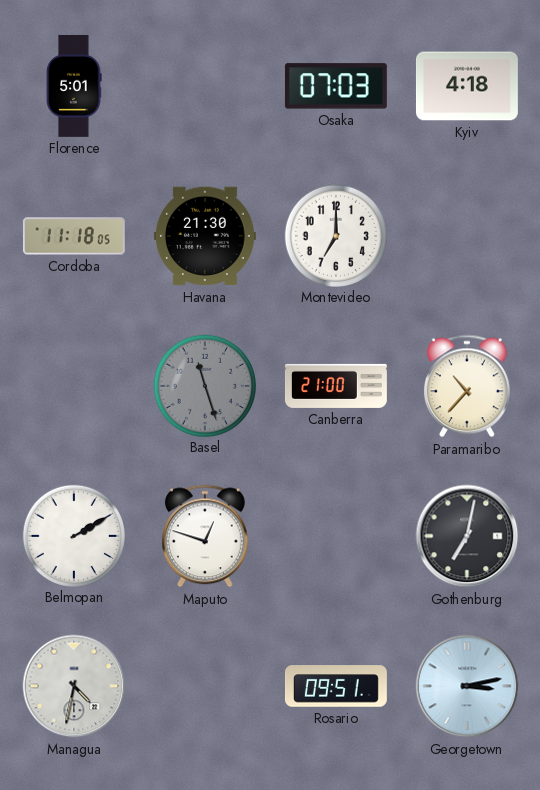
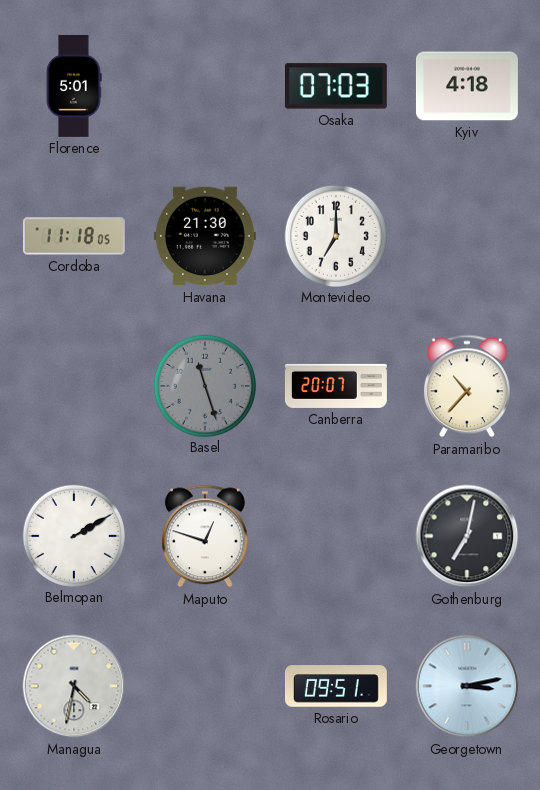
Canberra: 21:00 -> 20:07 (336, 386)
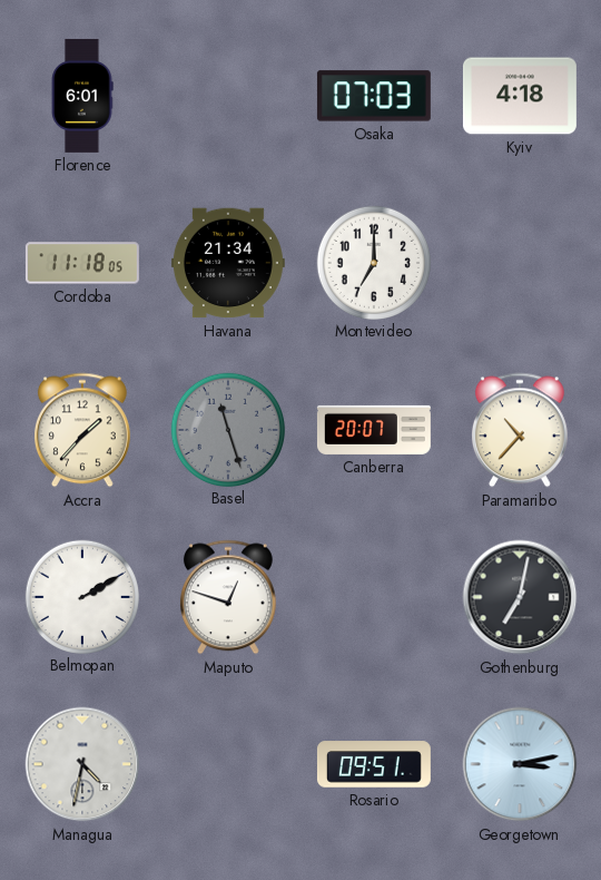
Florence: 5:01 -> 6:01 (82, 96)
Havana: 21:30 -> 21:34 (228, 263)
Accra: none -> 1:37 (82, 430)
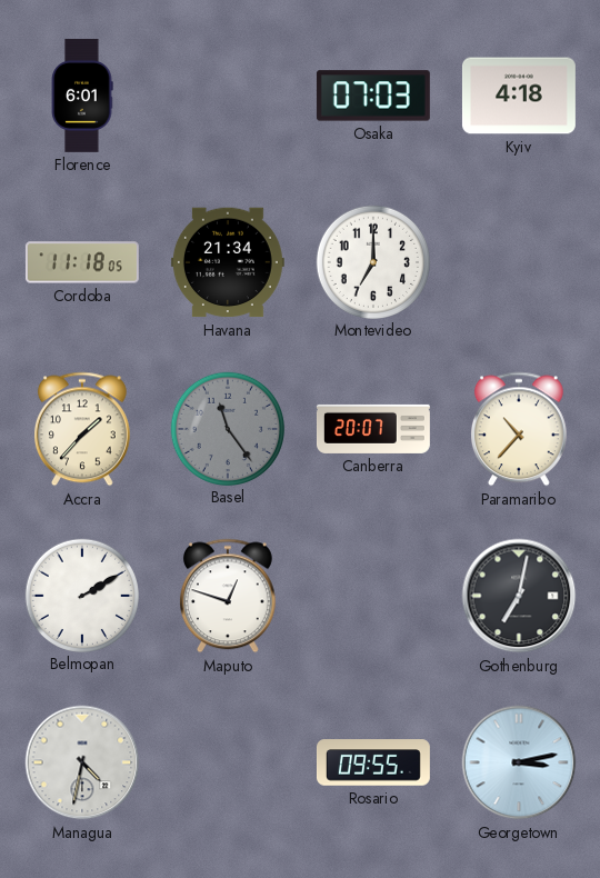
Basel: 11:27 -> 11:24 (227, 428)
Rosario: 09:51 -> 09:55 (373, 762)
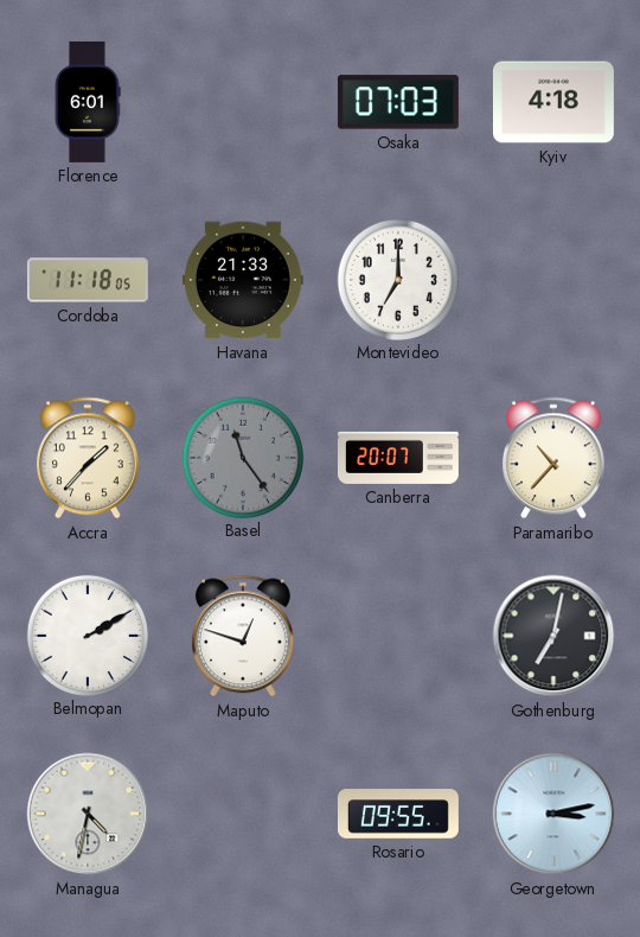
Havana: 21:34 -> 21:33 (243, 280)
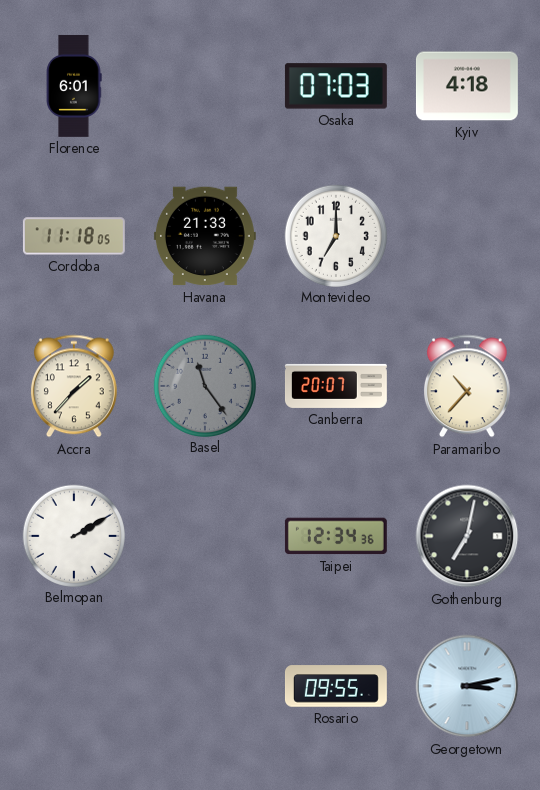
Maputo: 12:48 -> none (243, 636)
Taipei: none -> 12:34 (336, 536)
Managua: 4:32 -> none (88, 814)
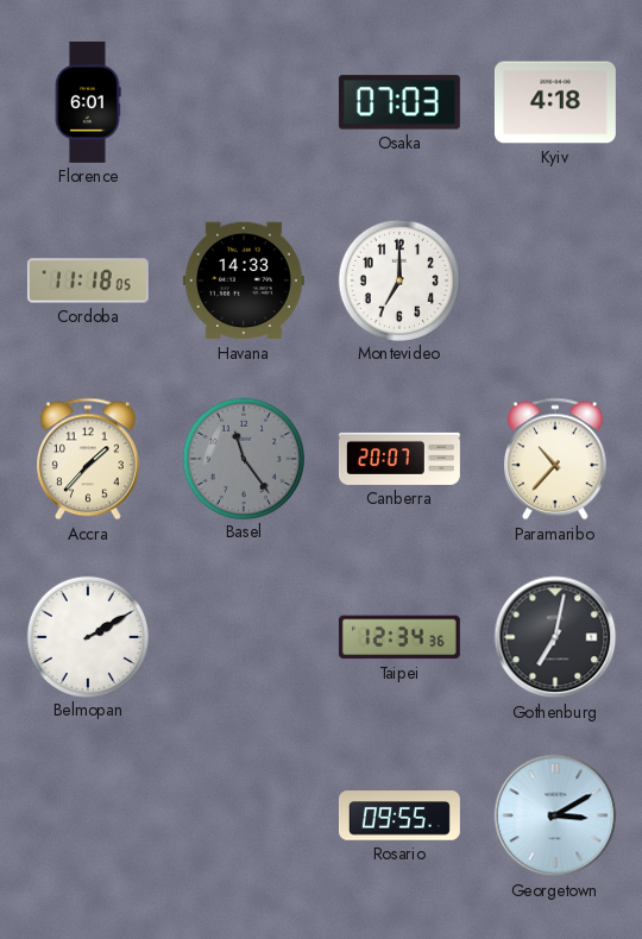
Havana: 21:33 -> 14:33 (244, 281)
Georgetown: 3:13 -> 3:10 (555, 815)
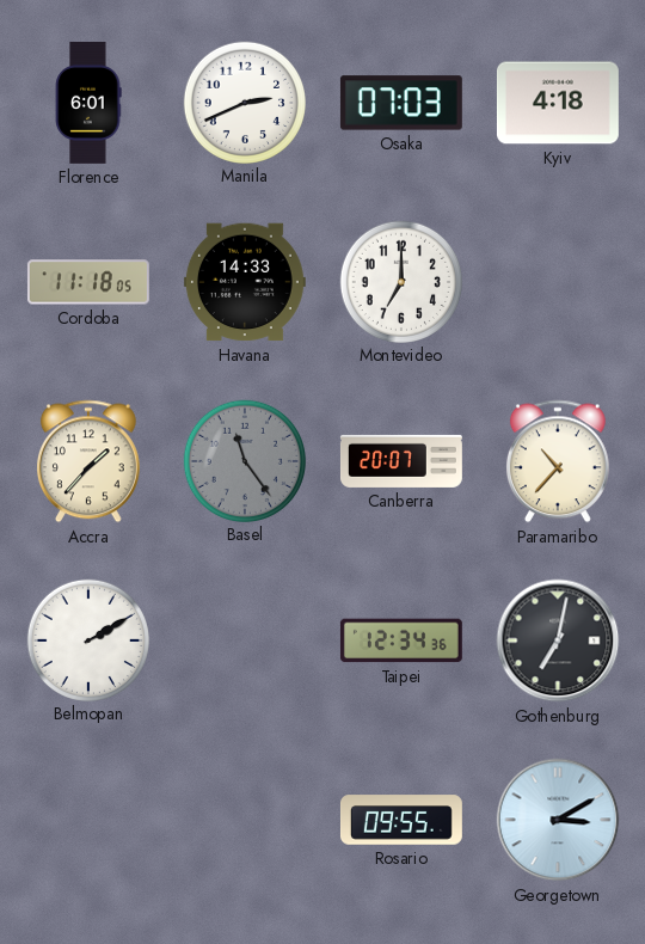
Manila: none -> 2:41 (244, 102)
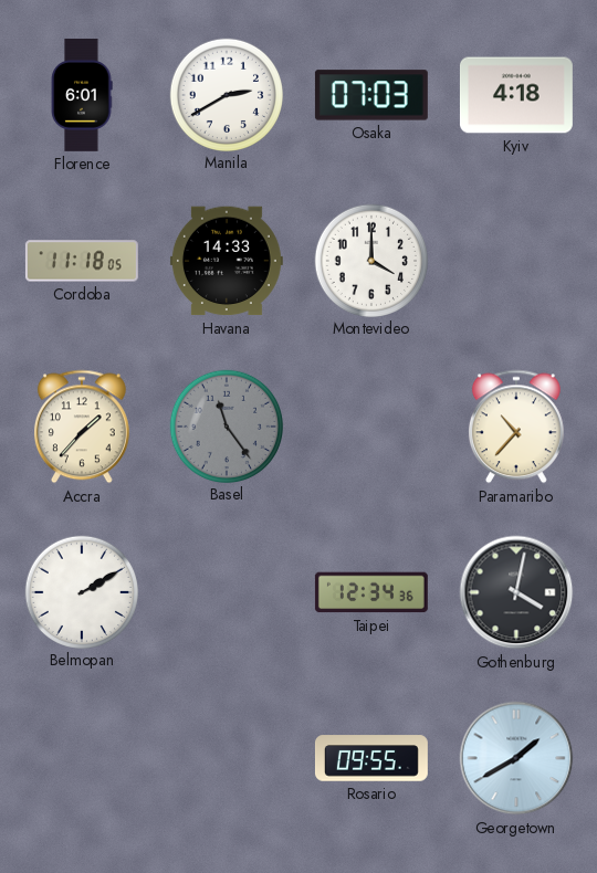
Manila: 2:41 -> 2:40 (226, 94)
Montevideo: 7:00 -> 4:00 (370, 260)
Canberra: 20:07 -> none (401, 461)
Gothenburg: 7:02 -> 4:02 (516, 592)
Georgetown: 3:10 -> 1:40 (516, 758)
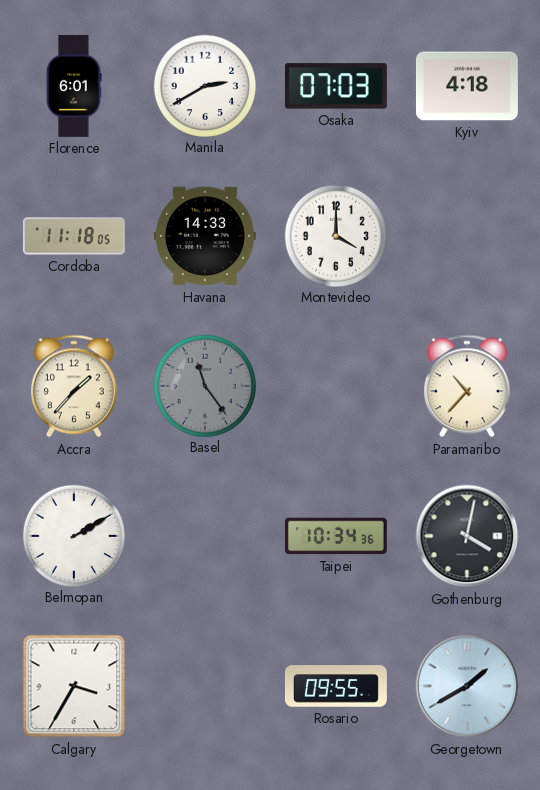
Taipei: 12:34 -> 10:34 (336, 536)
Calgary: none -> 3:35 (74, 686)
